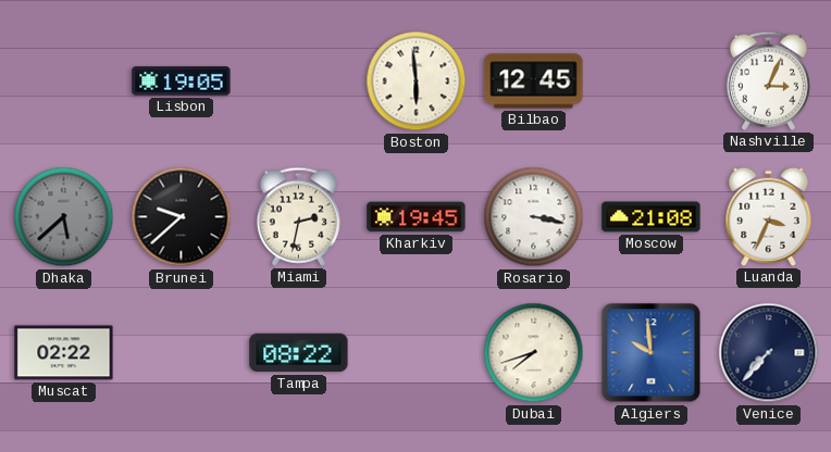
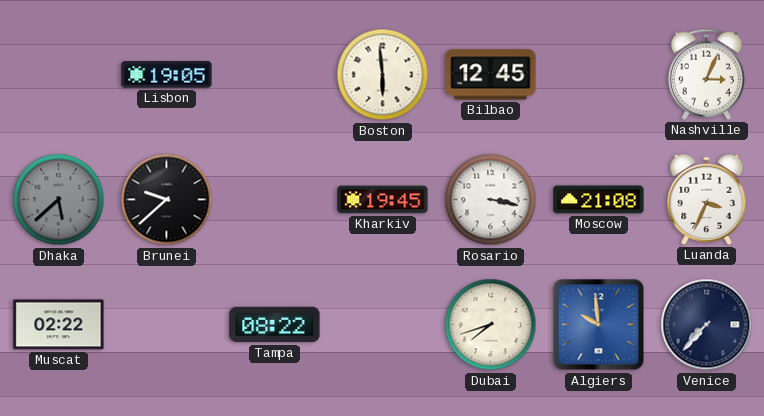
Miami: 2:32 -> none (298, 216)
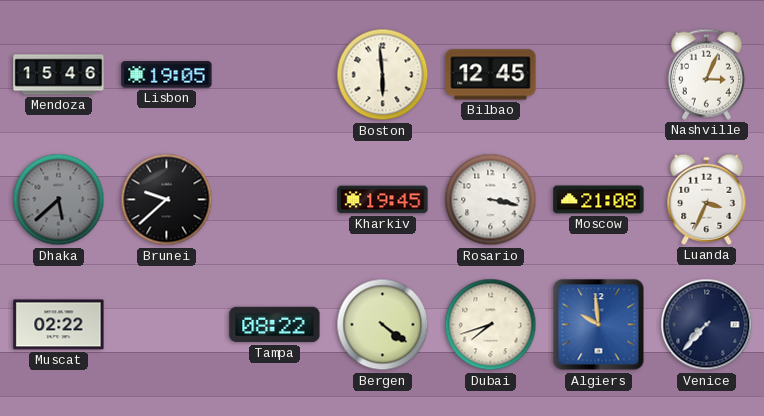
Mendoza: none -> 15:46 (59, 75)
Bergen: none -> 4:21 (383, 325)
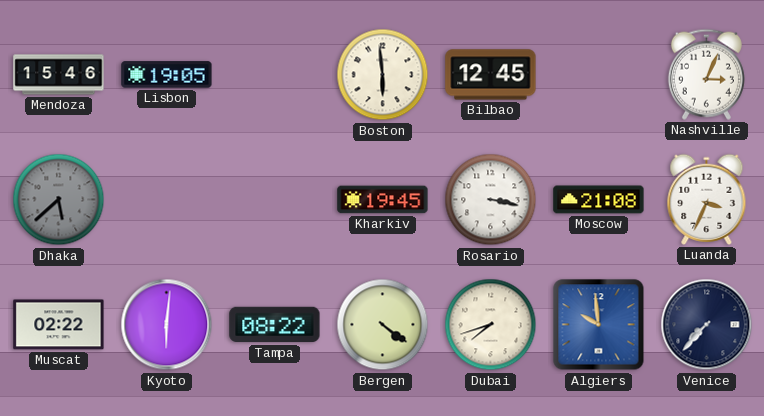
Brunei: 9:38 -> none (167, 200)
Kyoto: none -> 6:01 (167, 325)
